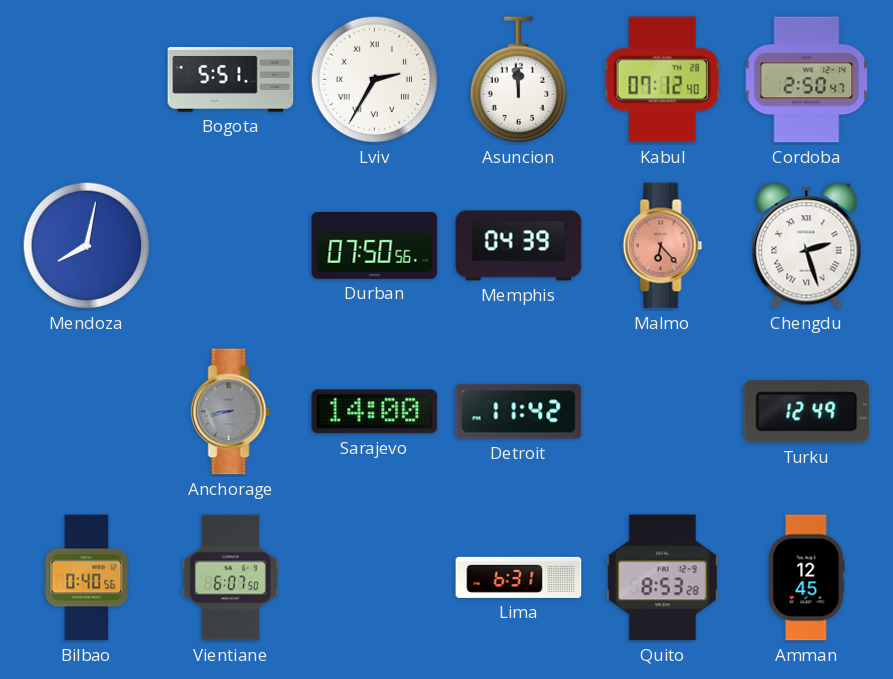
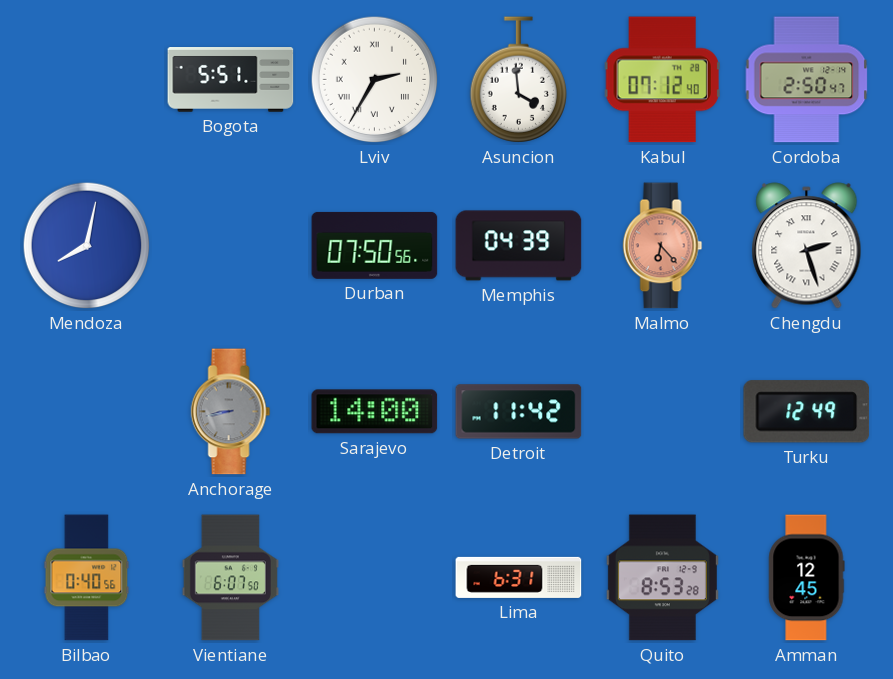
Asuncion: 11:59 -> 3:59 (519, 80)
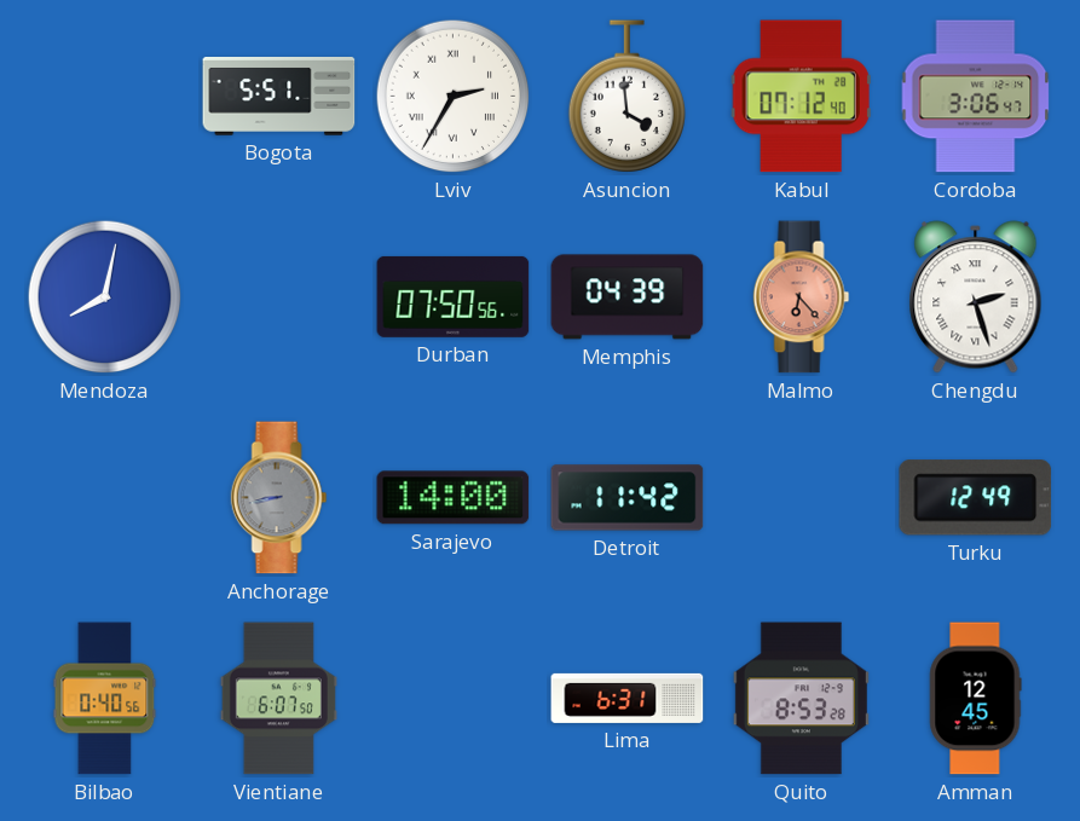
Cordoba: 2:50 -> 3:06 (976, 97)
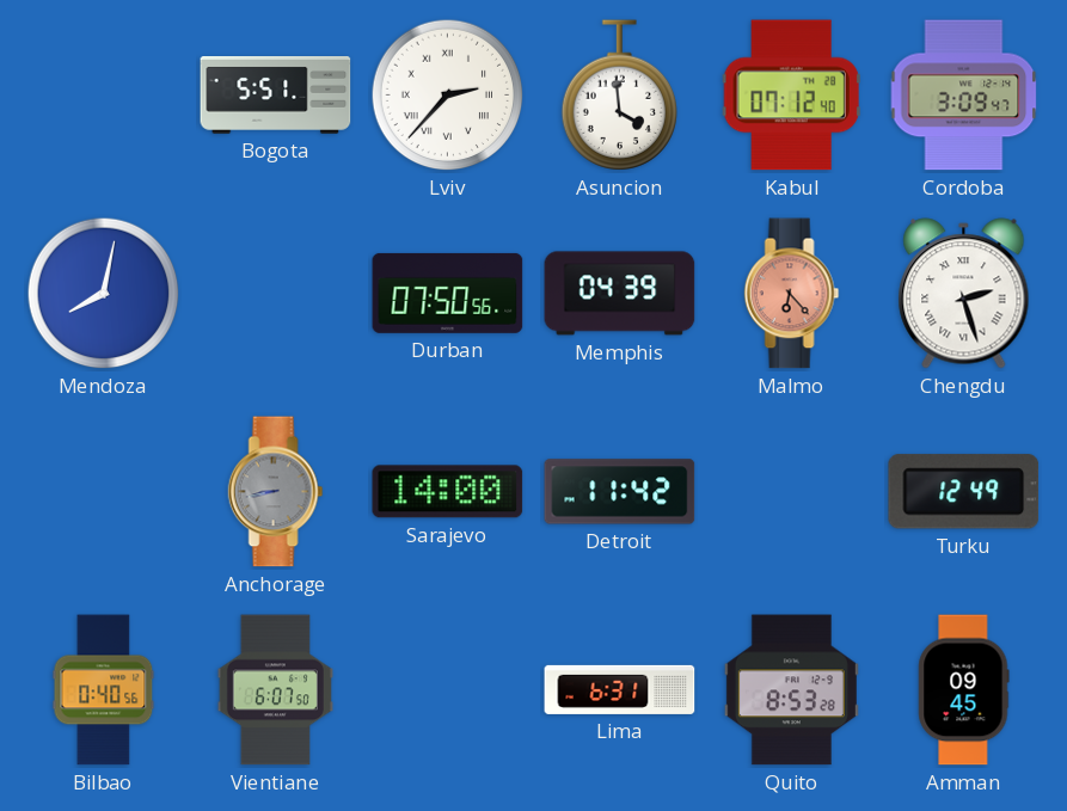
Lviv: 2:35 -> 2:37 (448, 96)
Cordoba: 3:06 -> 3:09 (964, 96)
Amman: 12:45 -> 09:45 (964, 690)
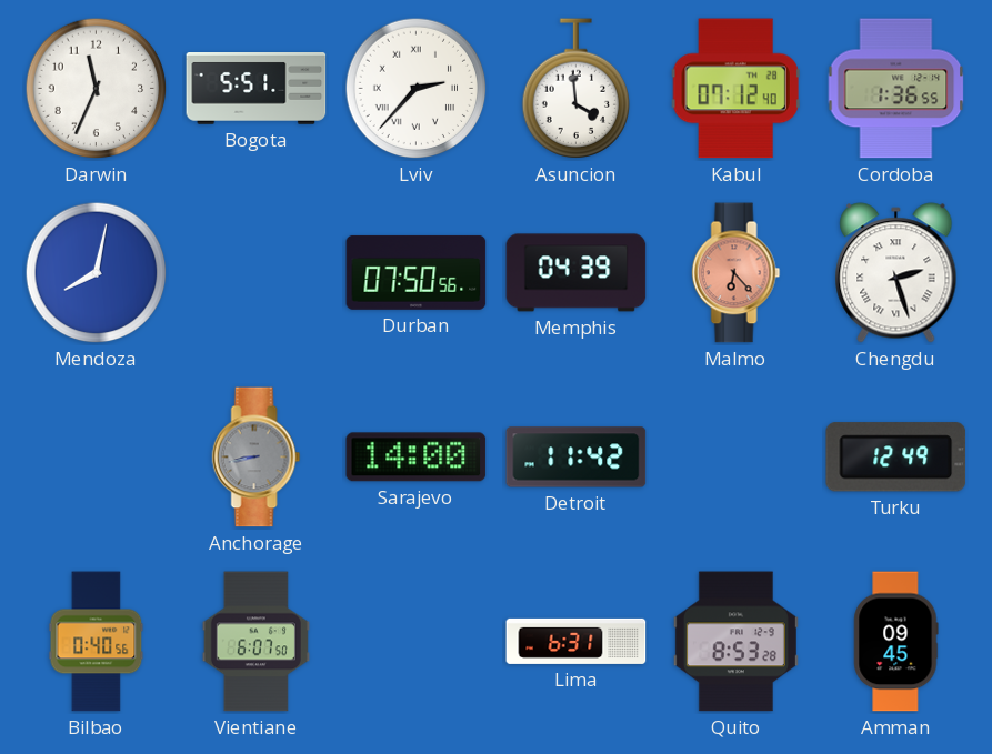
Darwin: none -> 11:34 (97, 89)
Cordoba: 3:09 -> 1:36 (896, 89)
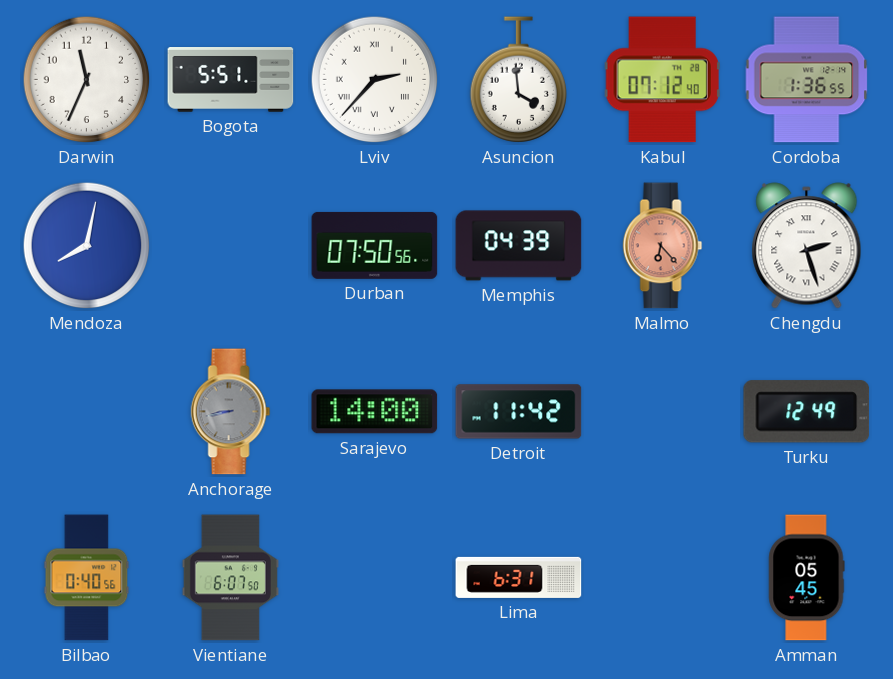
Quito: 8:53 -> none (735, 642)
Amman: 09:45 -> 05:45 (807, 578)
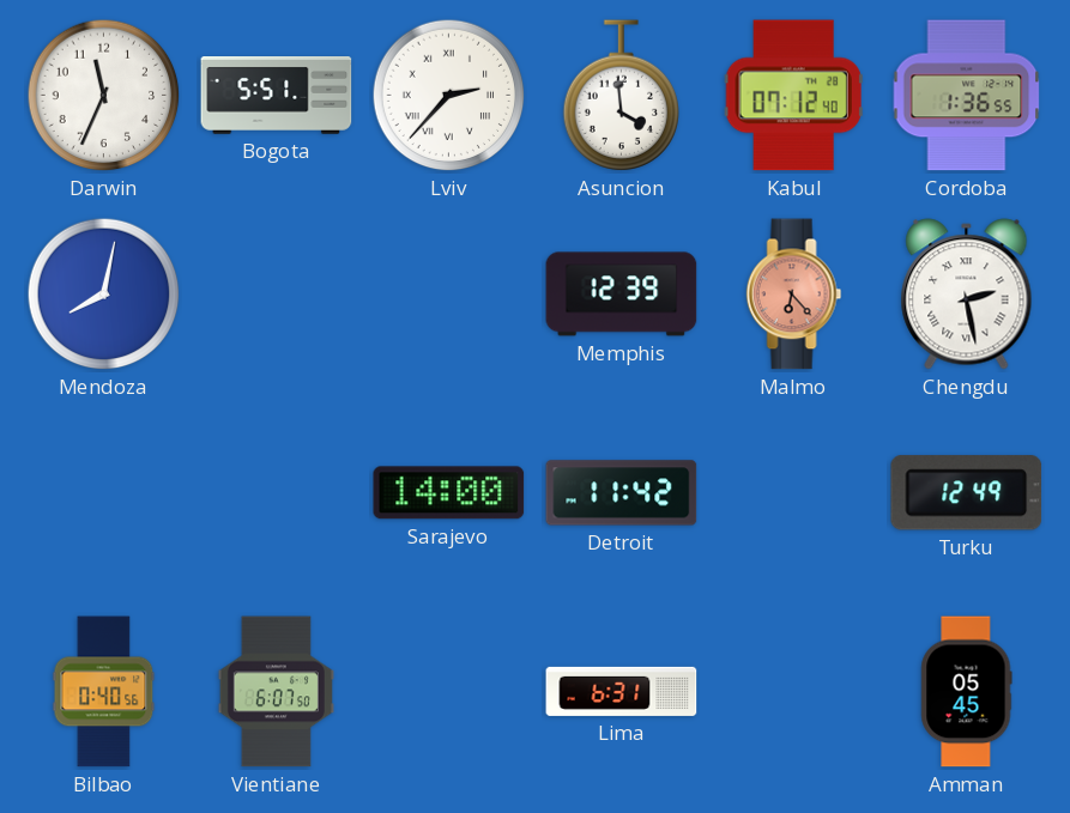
Durban: 07:50 -> none (375, 245)
Memphis: 04:39 -> 12:39 (622, 295)
Chengdu: 2:27 -> 2:28 (967, 295)
Anchorage: 8:43 -> none (231, 412)
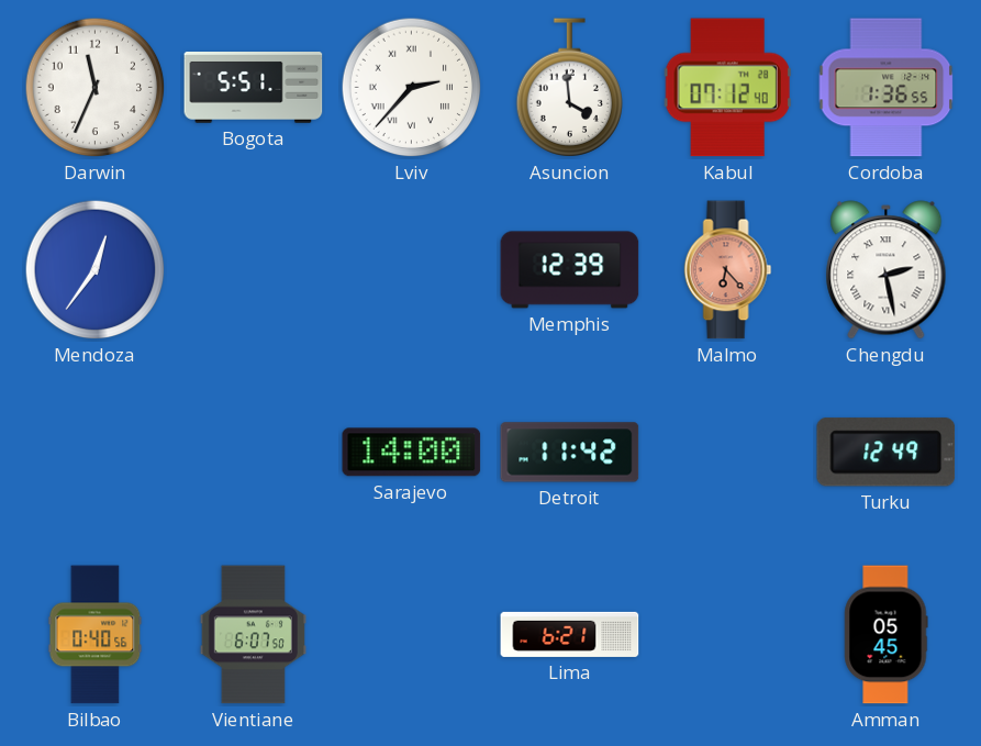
Mendoza: 8:02 -> 12:36 (96, 270)
Lima: 6:31 -> 6:21 (570, 634)
